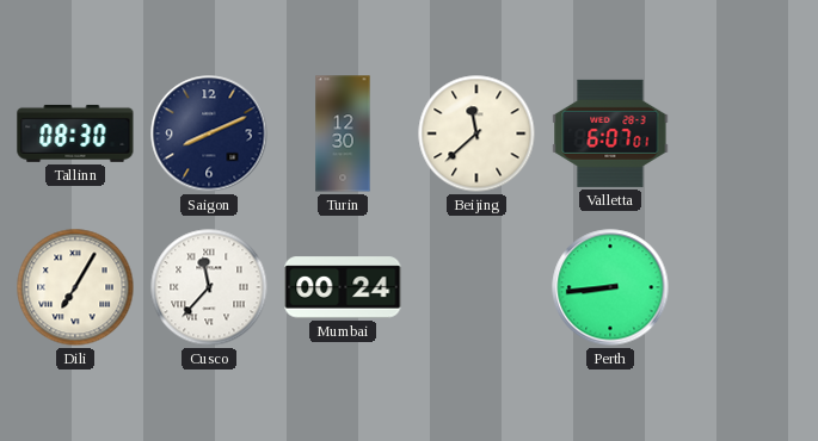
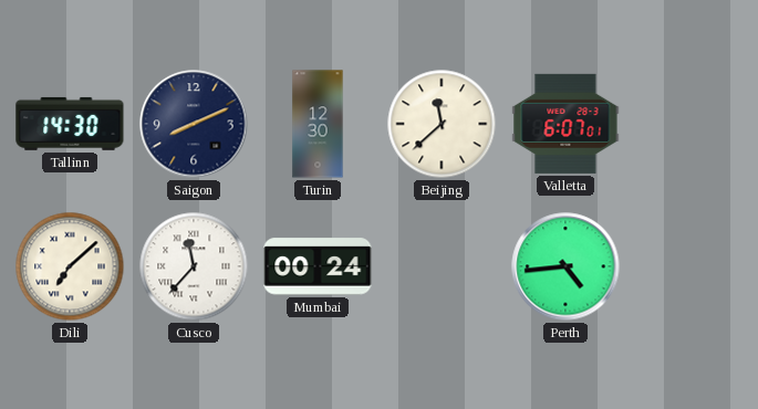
Tallinn: 08:30 -> 14:30 (70, 124)
Dili: 7:05 -> 7:08 (70, 266)
Perth: 8:44 -> 4:44 (565, 266)
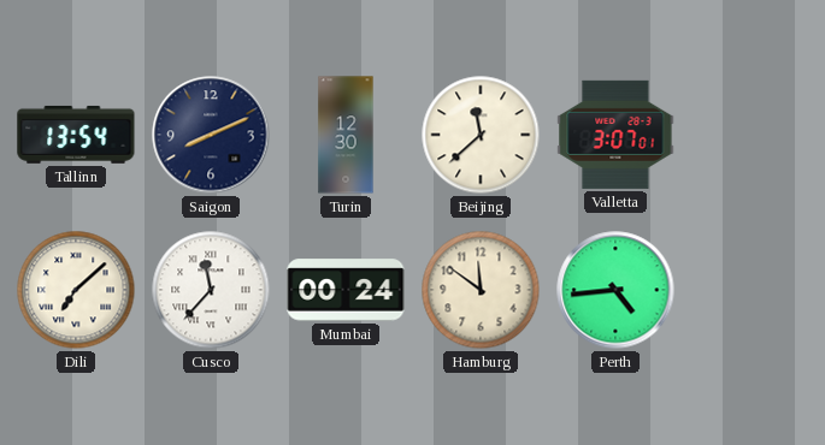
Tallinn: 14:30 -> 13:54 (76, 135)
Valletta: 6:07 -> 3:07 (615, 135)
Hamburg: none -> 11:51 (481, 290)
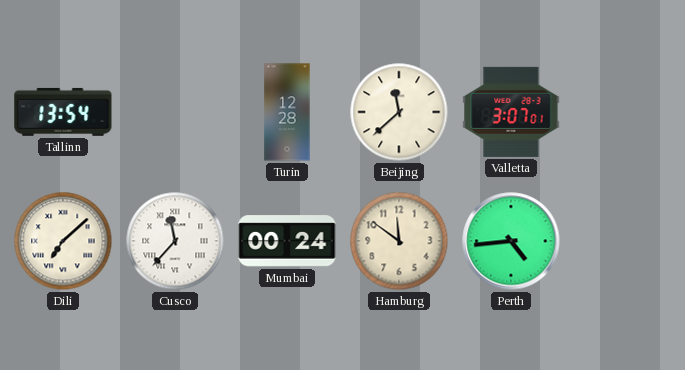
Saigon: 8:11 -> none (211, 135)
Turin: 12:30 -> 12:28 (287, 112)
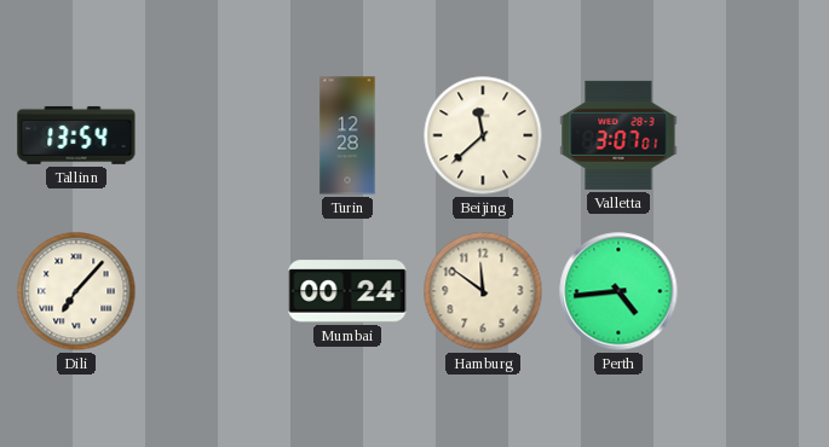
Dili: 7:08 -> 7:07 (76, 291)
Cusco: 11:37 -> none (175, 241)
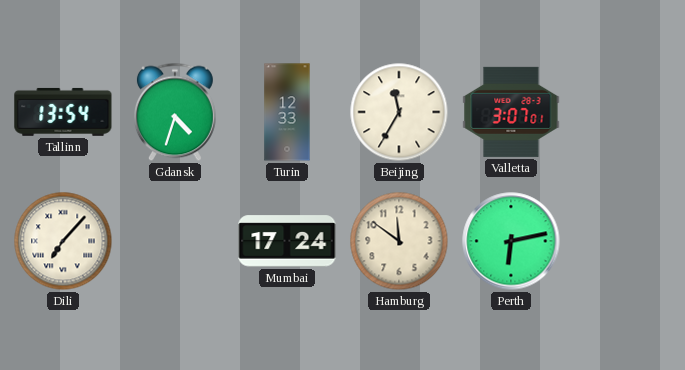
Gdansk: none -> 4:33 (175, 112)
Turin: 12:28 -> 12:33 (287, 112)
Beijing: 11:38 -> 11:35 (399, 112)
Mumbai: 00:24 -> 17:24 (287, 241)
Perth: 4:44 -> 6:13 (511, 241)
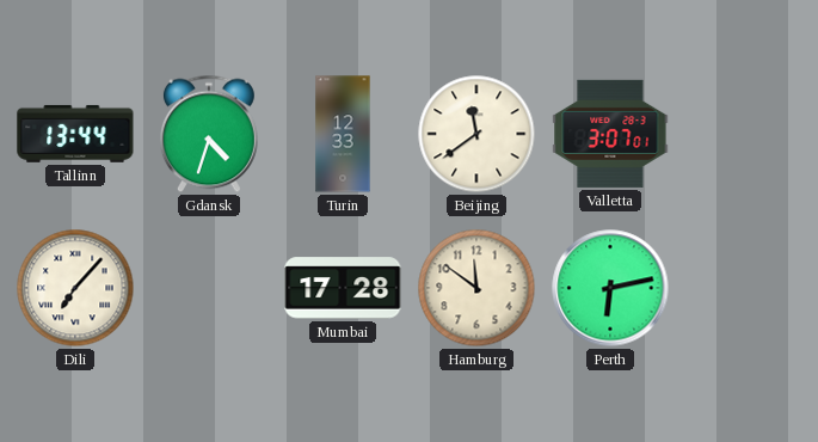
Tallinn: 13:54 -> 13:44 (75, 134)
Beijing: 11:35 -> 11:39 (476, 134)
Mumbai: 17:24 -> 17:28 (343, 288)
